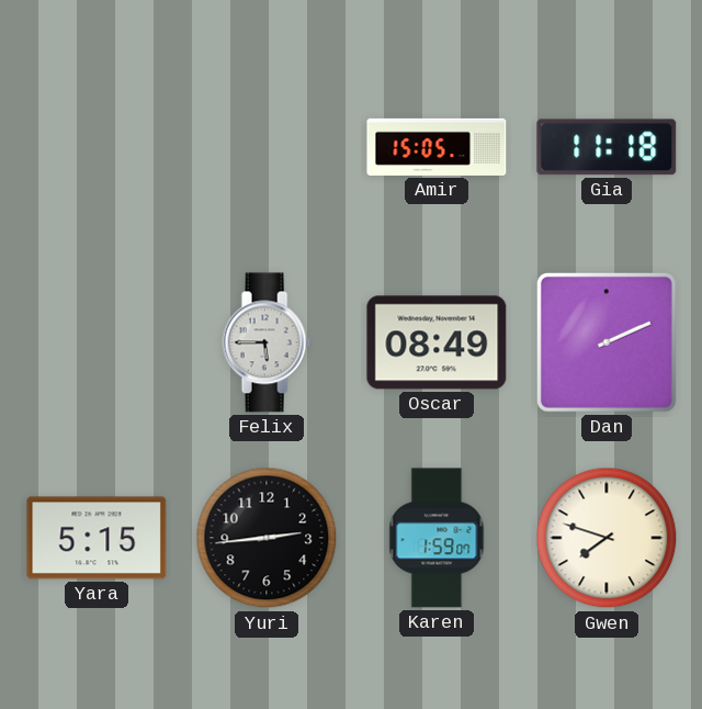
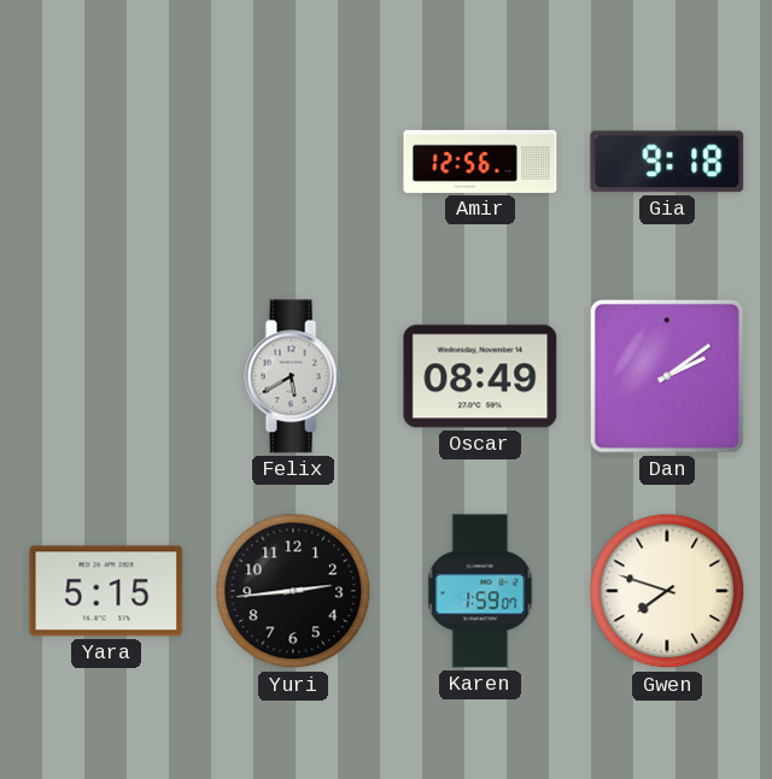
Amir: 15:05 -> 12:56 (480, 162)
Gia: 11:18 -> 9:18 (667, 162)
Felix: 5:45 -> 5:40 (293, 376)
Dan: 2:11 -> 2:09 (667, 376)
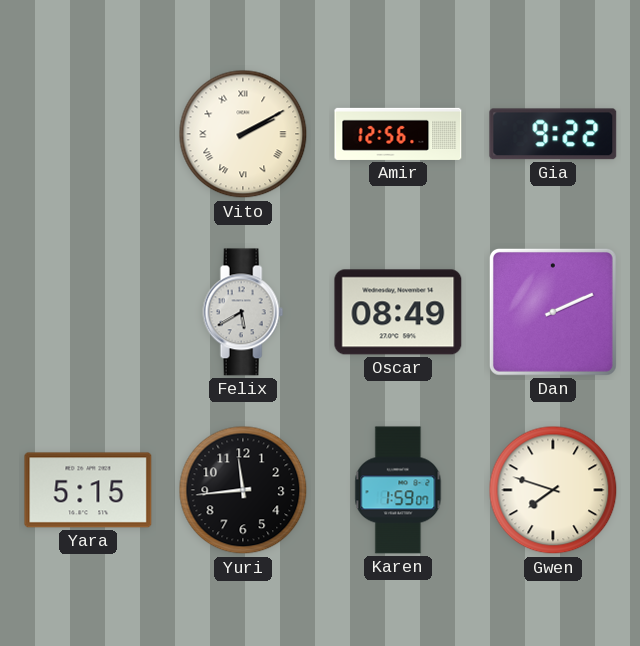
Vito: none -> 2:10 (243, 134)
Gia: 9:18 -> 9:22 (553, 134)
Dan: 2:09 -> 2:11 (553, 312)
Yuri: 2:44 -> 11:44 (243, 490)
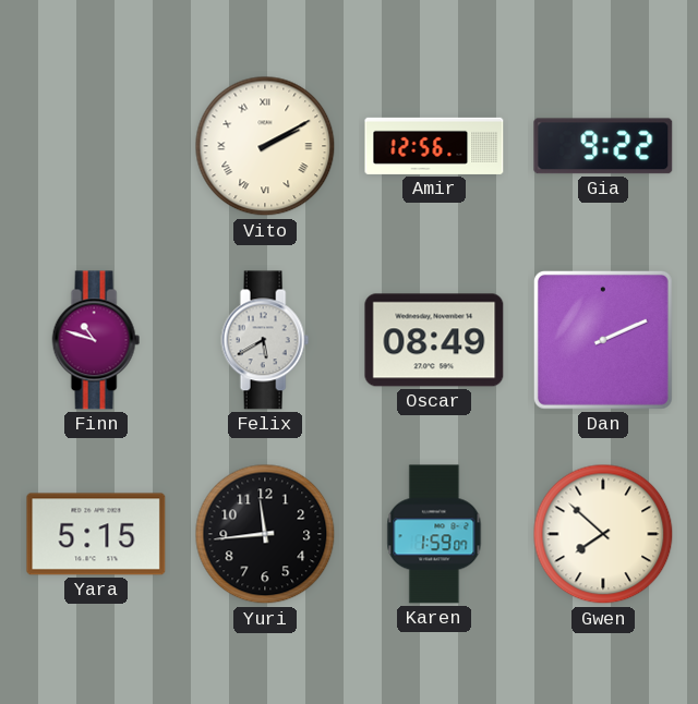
Finn: none -> 10:48 (96, 340)
Gwen: 7:48 -> 7:52 (603, 534)
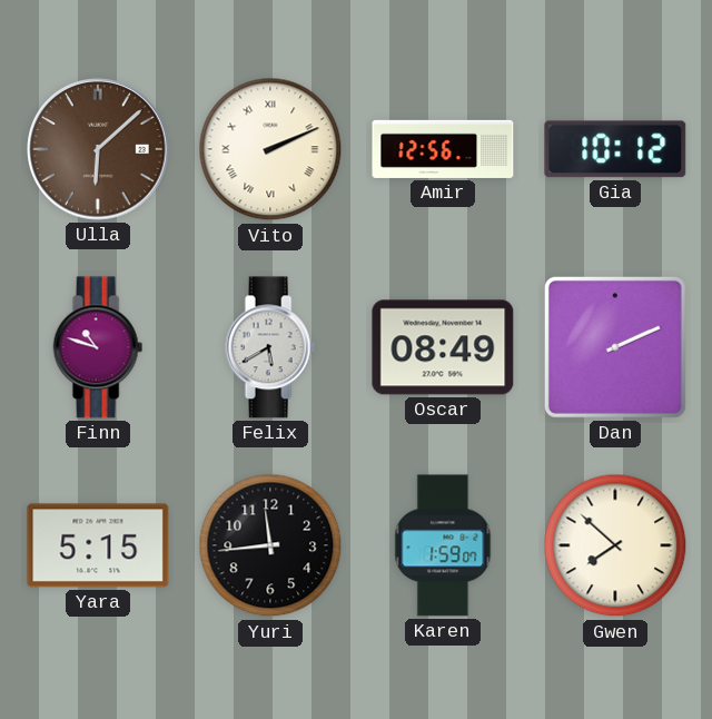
Ulla: none -> 6:08 (98, 149)
Vito: 2:10 -> 2:11 (270, 149)
Gia: 9:22 -> 10:12 (615, 149)
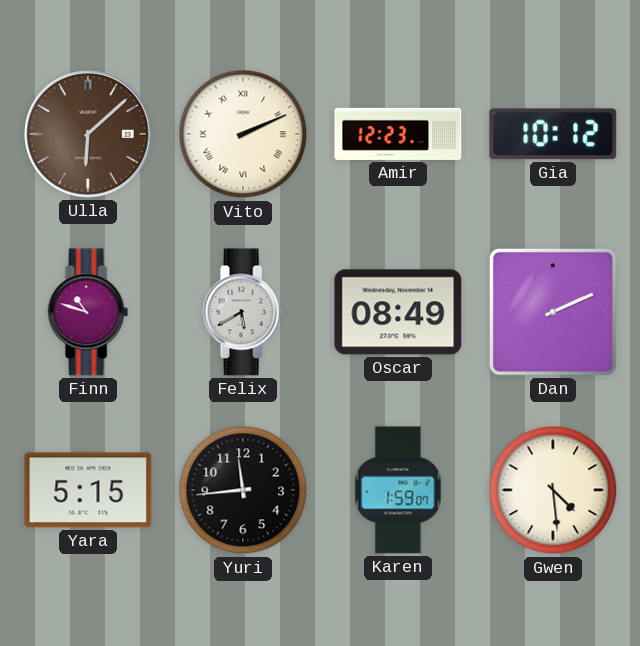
Amir: 12:56 -> 12:23 (398, 134)
Gwen: 7:52 -> 4:29 (553, 490)
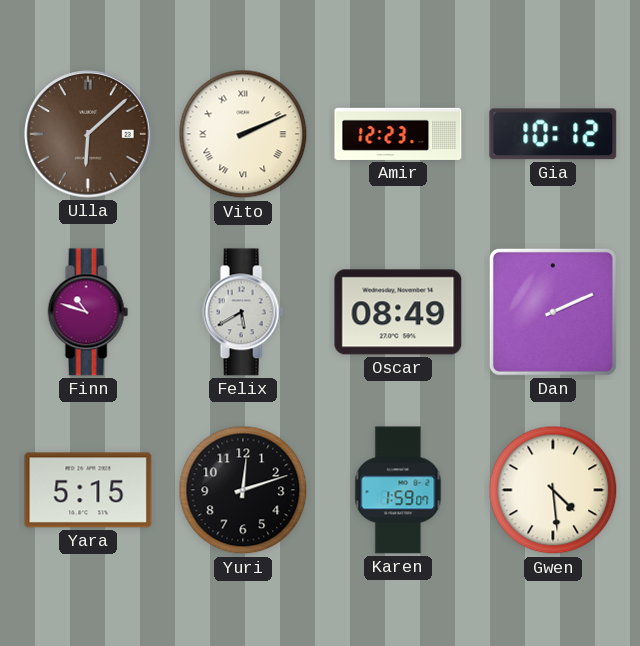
Yuri: 11:44 -> 12:12 (243, 490)
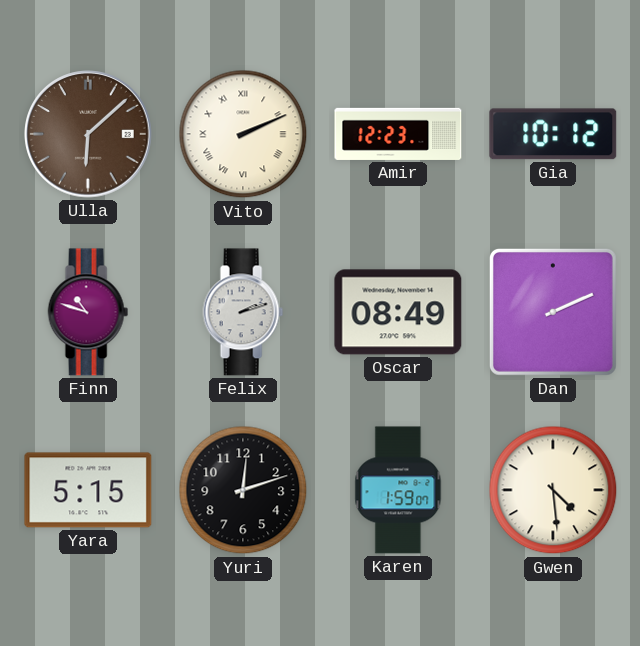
Felix: 5:40 -> 2:12 (243, 312)
